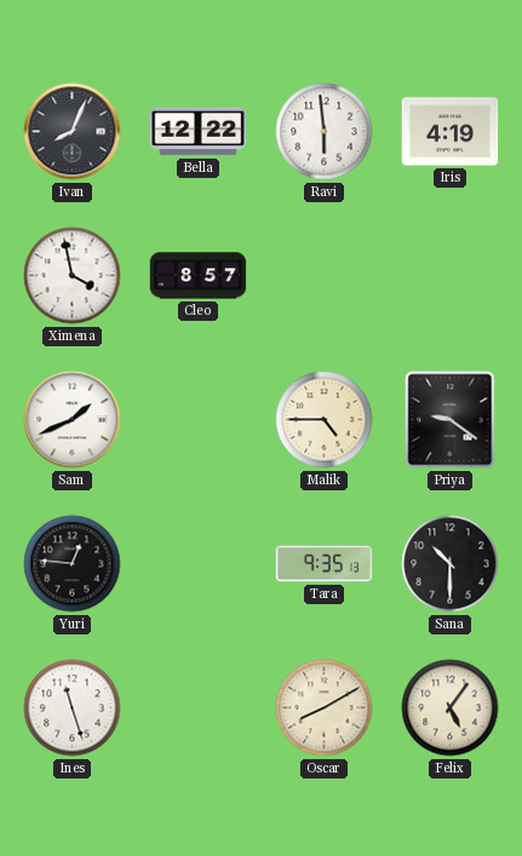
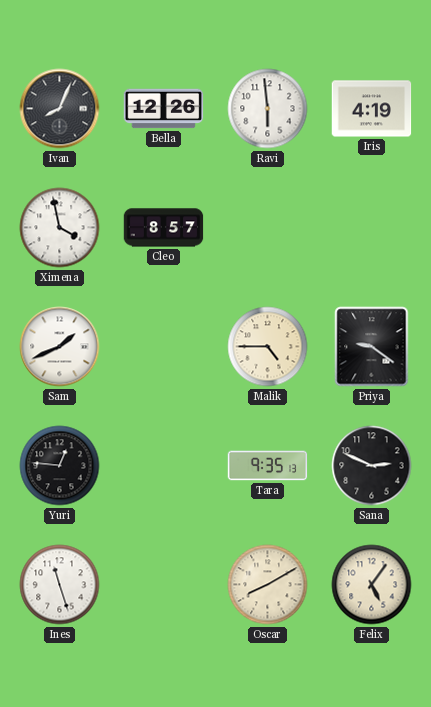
Bella: 12:22 -> 12:26 (164, 109)
Sana: 10:30 -> 2:49 (372, 466)
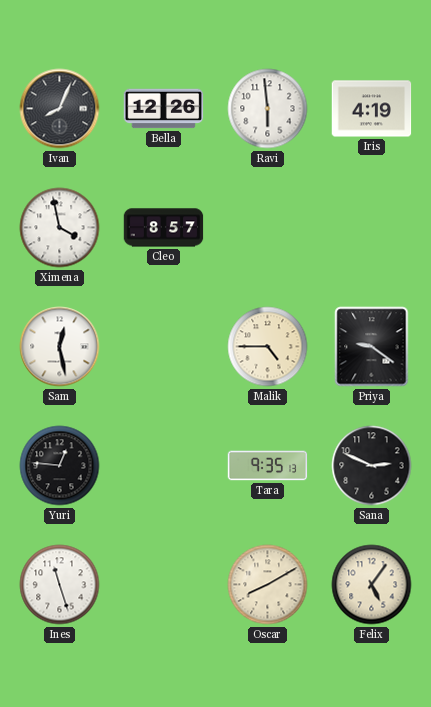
Sam: 1:41 -> 12:28 (60, 347)
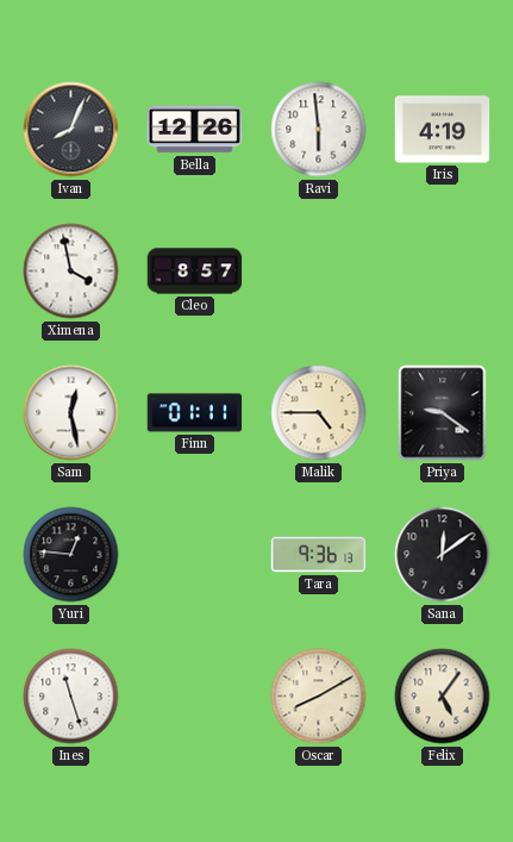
Finn: none -> 01:11 (195, 413)
Tara: 9:35 -> 9:36 (319, 555)
Sana: 2:49 -> 12:09 (443, 555)
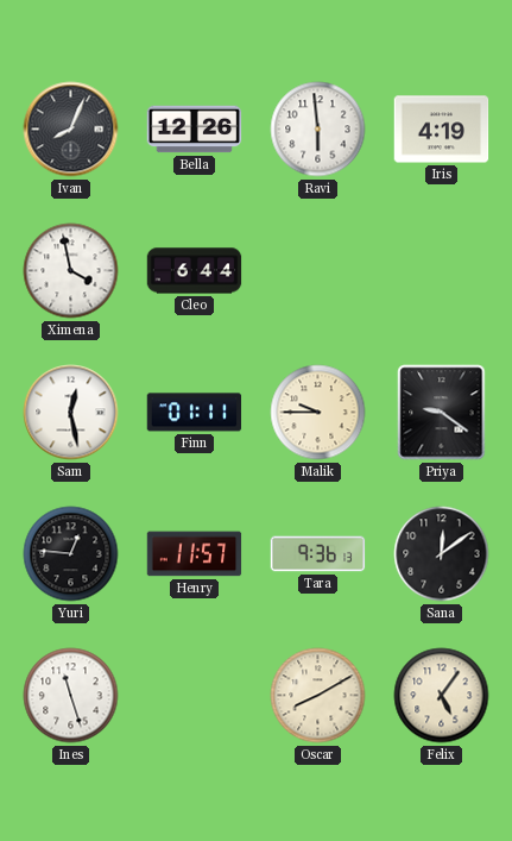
Cleo: 8:57 -> 6:44 (195, 271)
Malik: 4:45 -> 9:45 (318, 413)
Henry: none -> 11:57 (195, 554)
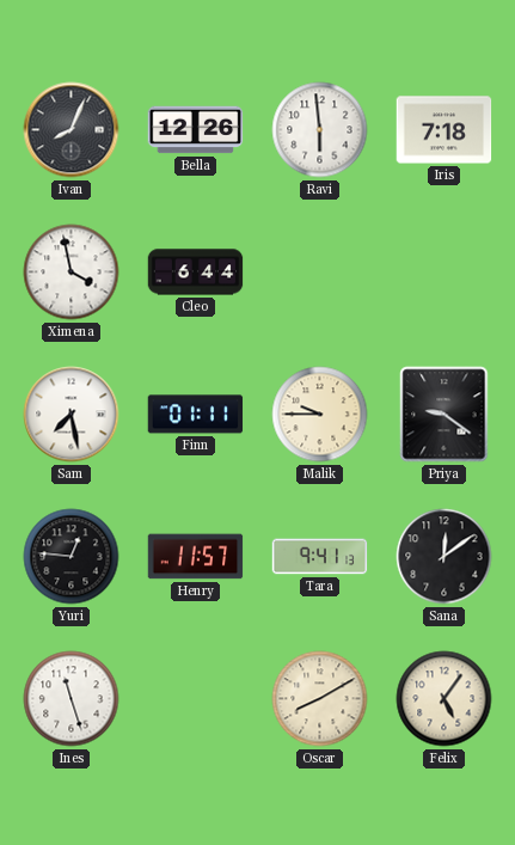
Iris: 4:19 -> 7:18 (445, 130)
Sam: 12:28 -> 7:28 (72, 415)
Tara: 9:36 -> 9:41 (320, 557)
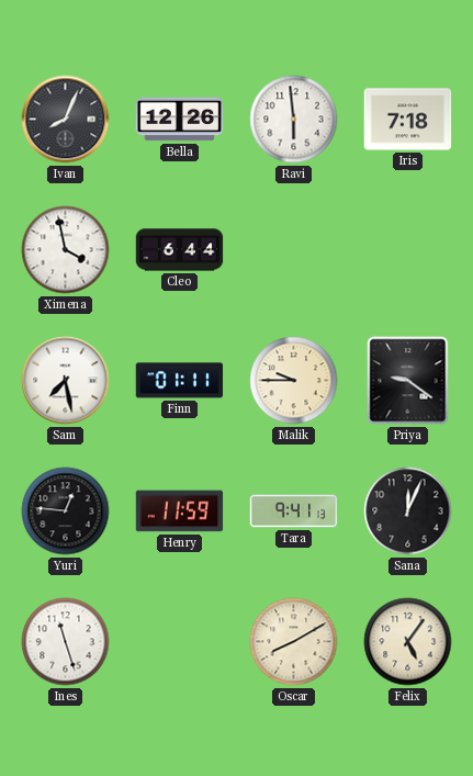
Henry: 11:57 -> 11:59 (180, 511)
Sana: 12:09 -> 12:04 (408, 511)
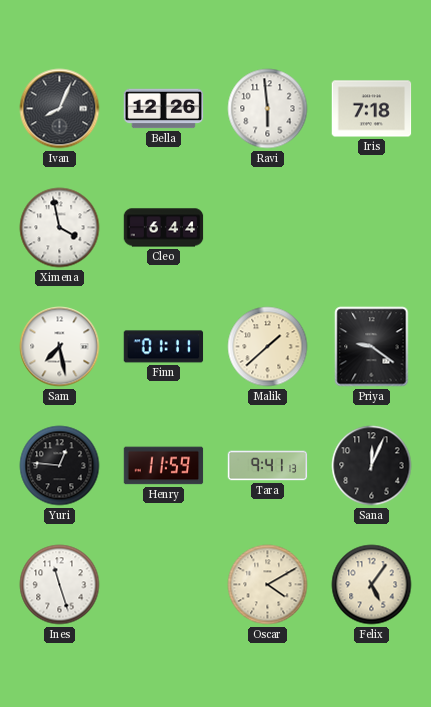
Malik: 9:45 -> 1:38 (268, 347)
Oscar: 8:10 -> 4:10 (268, 585)
